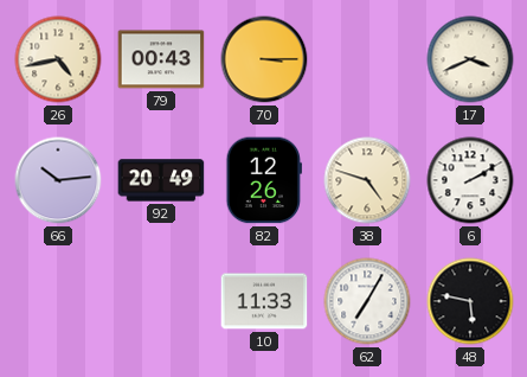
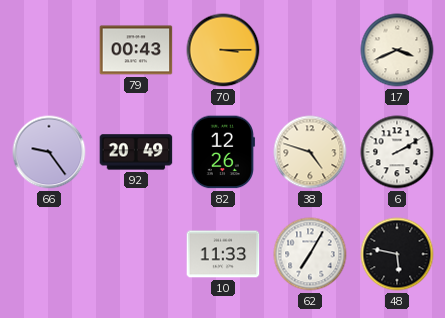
26: 4:43 -> none (58, 59)
66: 10:14 -> 9:24 (49, 152)
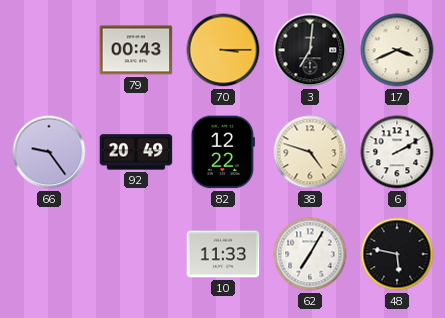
3: none -> 7:01 (310, 50)
82: 12:26 -> 12:22 (223, 152)
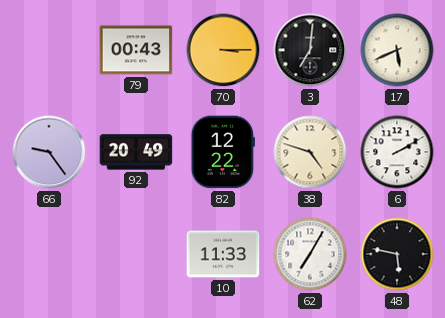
17: 3:41 -> 5:41 (397, 50)
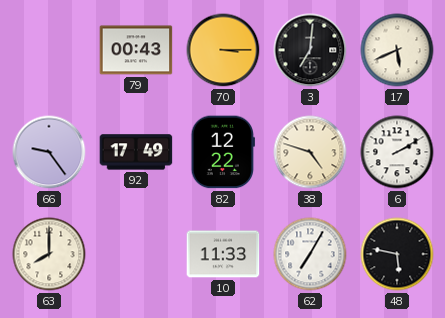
92: 20:49 -> 17:49 (136, 152)
63: none -> 8:00 (49, 254)
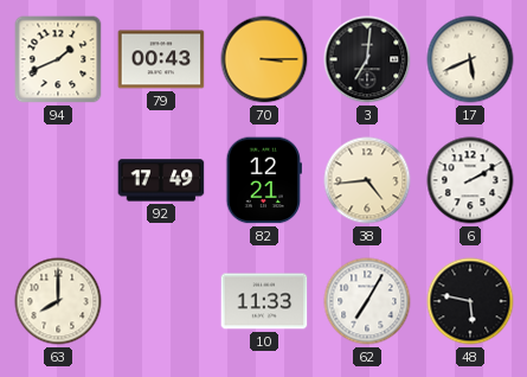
94: none -> 1:41 (58, 59)
66: 9:24 -> none (49, 152)
82: 12:22 -> 12:21 (264, 180)
38: 4:48 -> 4:44 (367, 180)
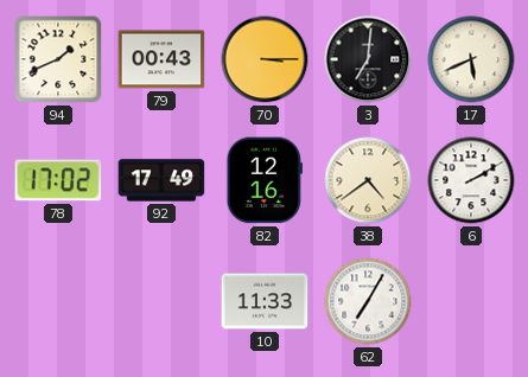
78: none -> 17:02 (58, 180)
82: 12:21 -> 12:16 (265, 180)
38: 4:44 -> 4:39 (368, 180)
63: 8:00 -> none (58, 301)
48: 5:47 -> none (470, 301)
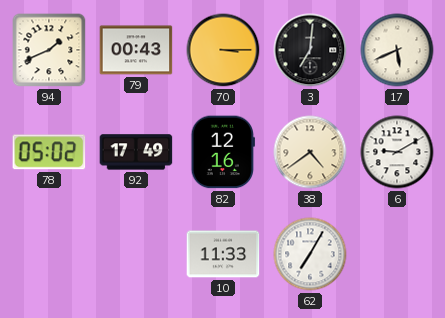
78: 17:02 -> 05:02 (49, 152)
6: 2:10 -> 9:10 (397, 152)
